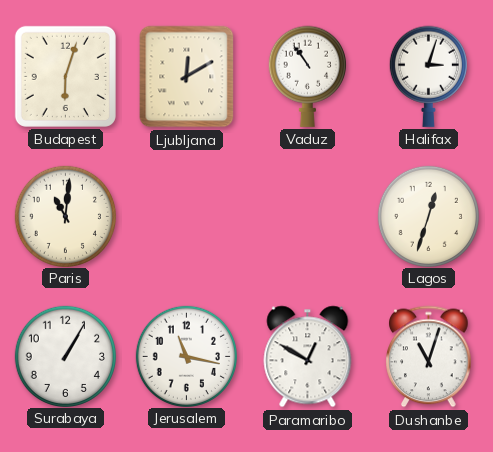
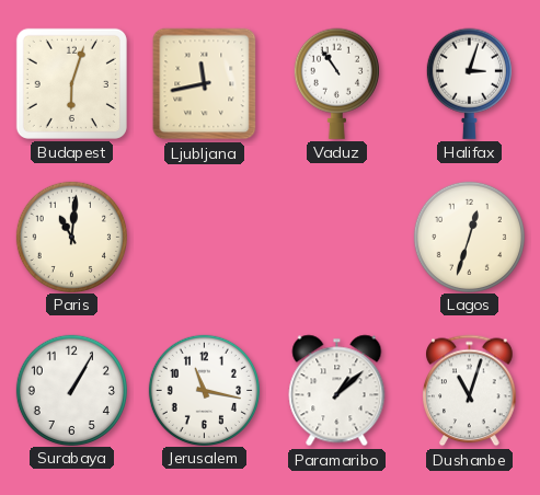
Ljubljana: 12:10 -> 11:43 (205, 84)
Paramaribo: 12:50 -> 1:08 (337, 391)
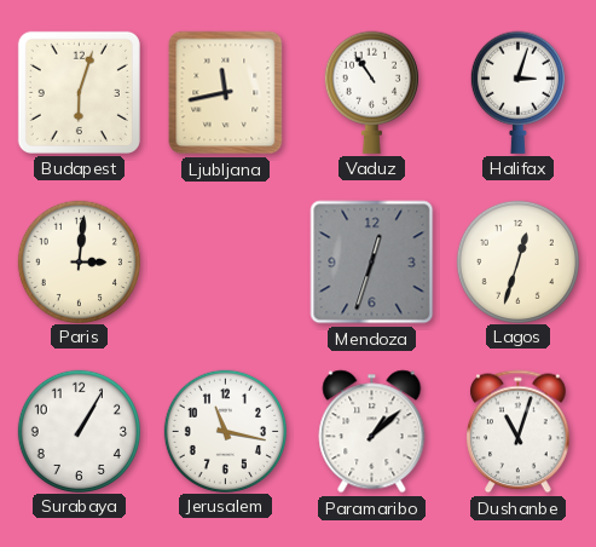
Paris: 11:01 -> 3:01 (79, 261)
Mendoza: none -> 12:33 (372, 263)
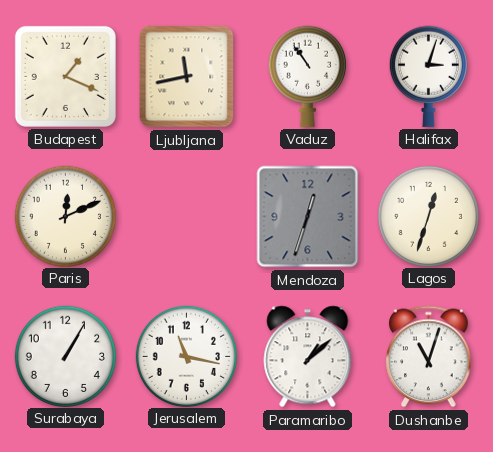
Budapest: 6:03 -> 1:19 (65, 76)
Paris: 3:01 -> 12:11 (65, 216)
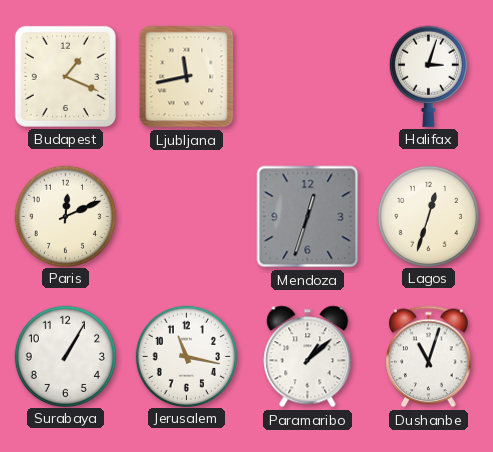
Vaduz: 10:54 -> none (307, 76)
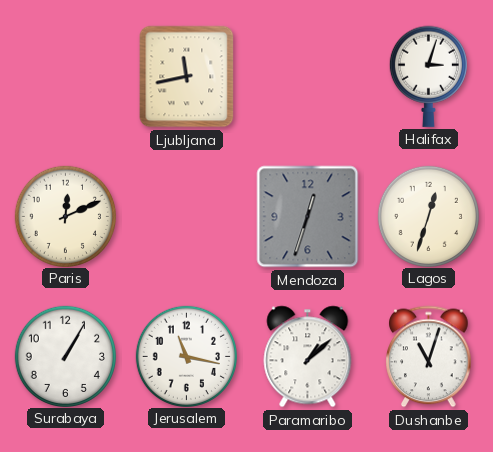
Budapest: 1:19 -> none (65, 76)
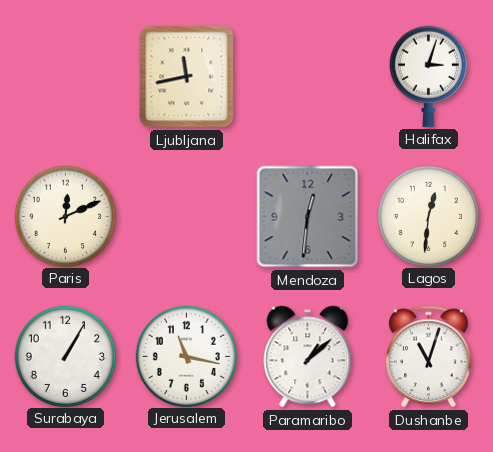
Mendoza: 12:33 -> 12:31 (308, 217)
Lagos: 12:33 -> 12:31 (428, 216)
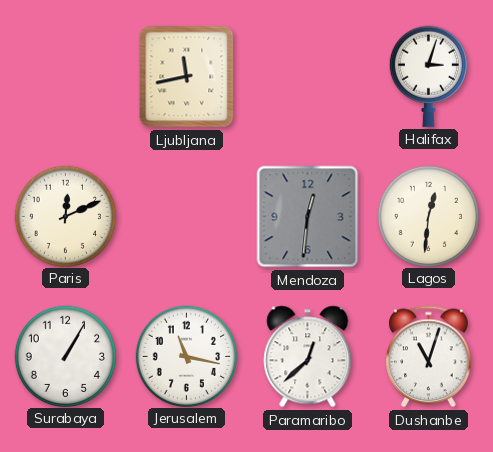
Paramaribo: 1:08 -> 12:38 (308, 357)
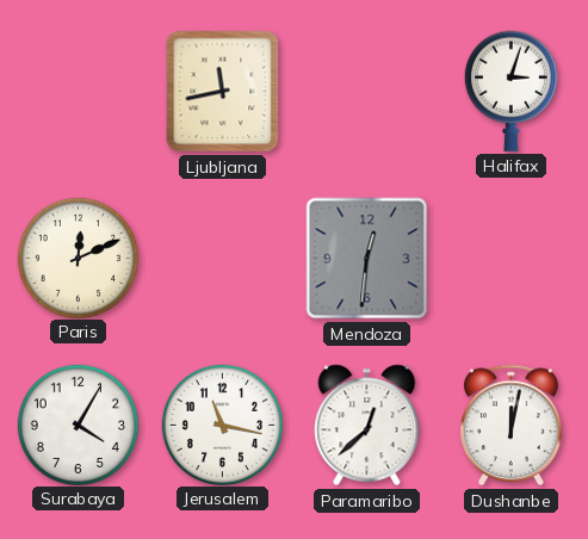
Lagos: 12:31 -> none (428, 216)
Surabaya: 1:05 -> 4:05 (78, 425)
Dushanbe: 11:03 -> 12:02 (512, 426)
